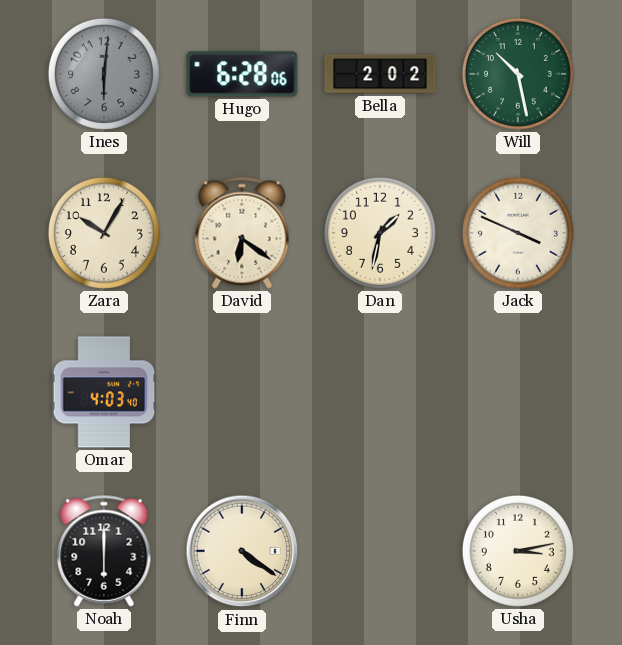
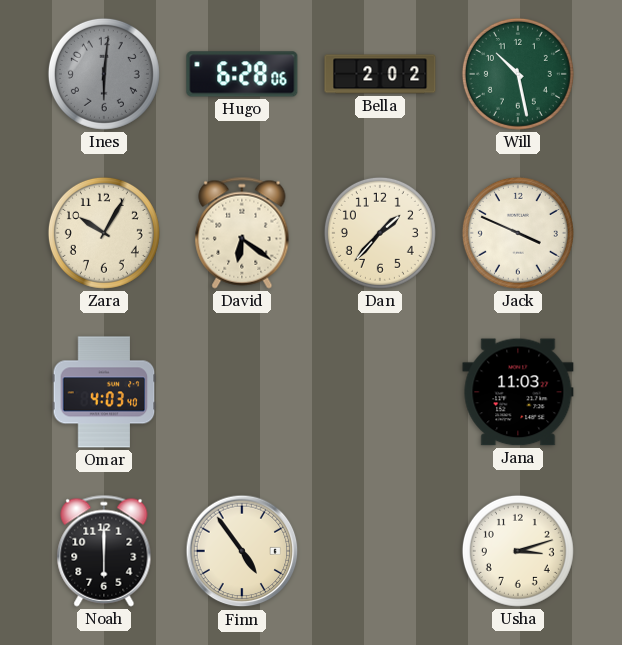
Dan: 1:32 -> 1:37 (380, 233)
Jana: none -> 11:03 (518, 392)
Finn: 4:21 -> 4:54 (242, 551)
Usha: 3:13 -> 3:12 (518, 551)
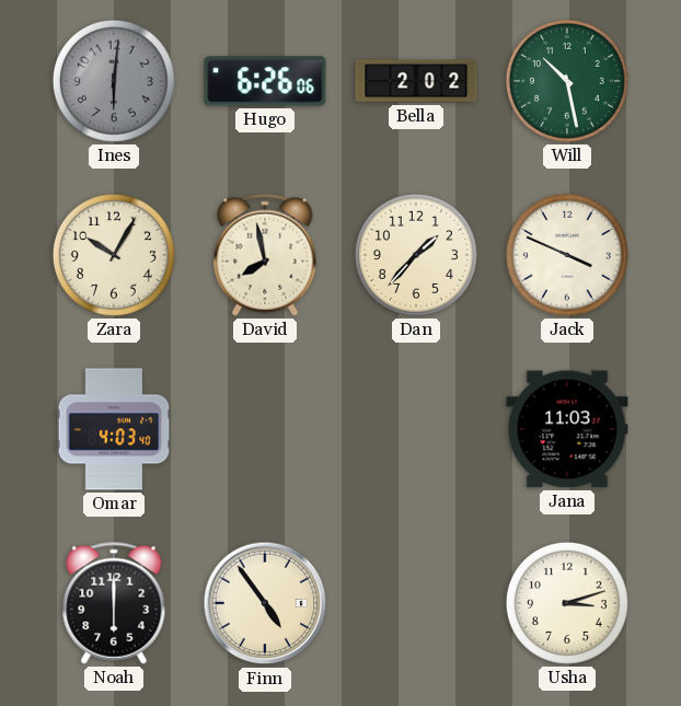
Hugo: 6:28 -> 6:26 (265, 81)
David: 6:21 -> 7:58 (265, 255)
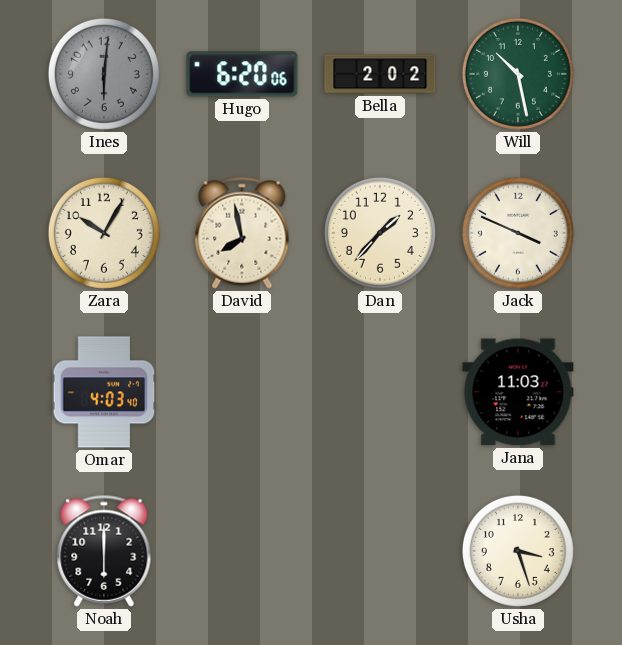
Hugo: 6:26 -> 6:20 (242, 74)
Finn: 4:54 -> none (265, 603)
Usha: 3:12 -> 3:27 (518, 551)
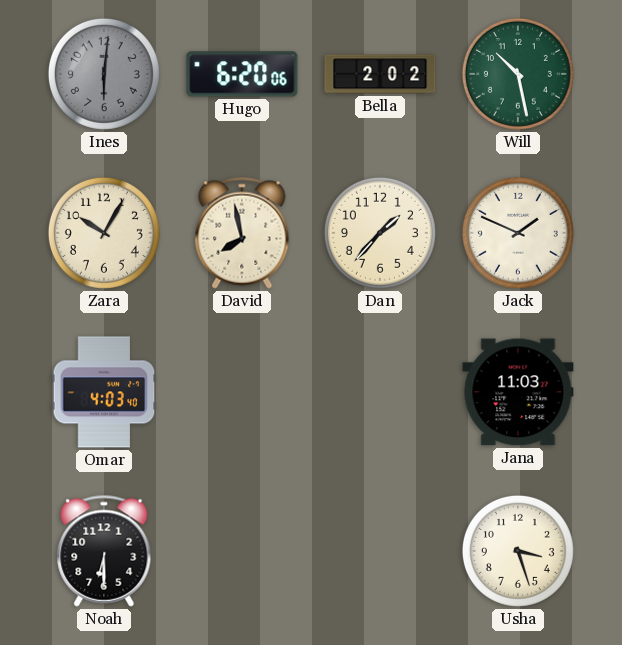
Jack: 3:49 -> 1:49 (518, 233)
Noah: 6:00 -> 6:30 (104, 551)
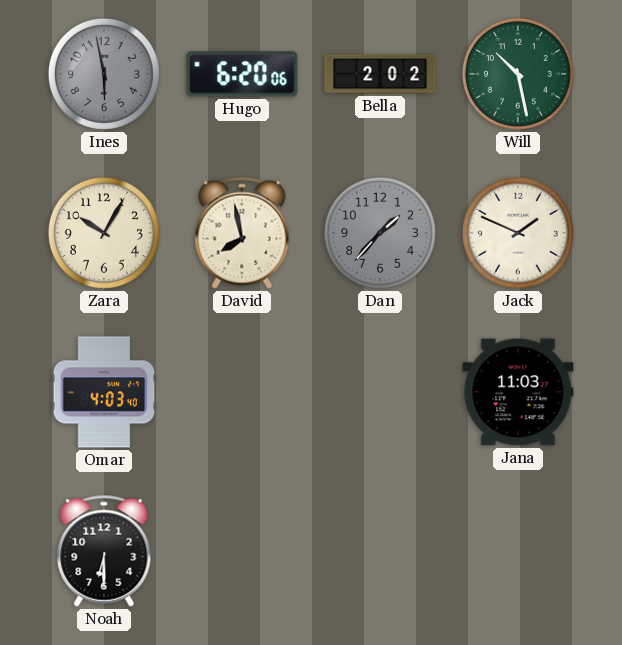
Ines: 6:01 -> 5:58 (104, 74)
Dan dial: cream -> grey (380, 233)
Usha: 3:27 -> none (518, 551)
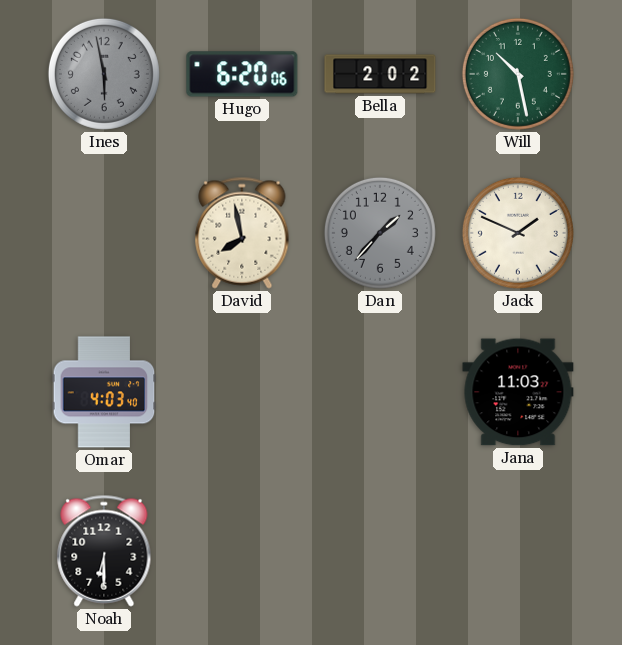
Zara: 10:05 -> none (104, 233)
